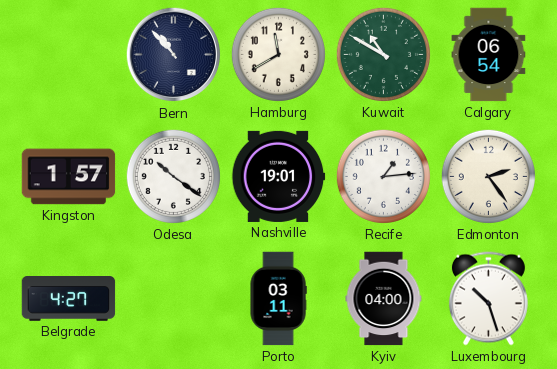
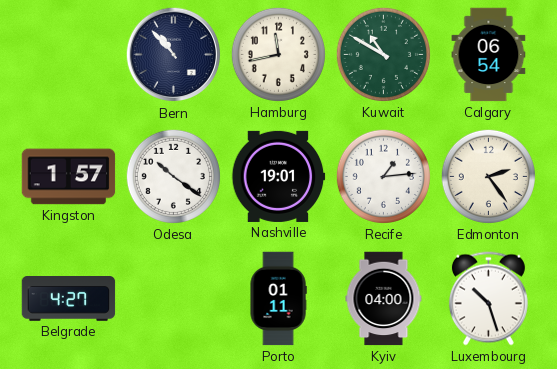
Hamburg: 11:40 -> 11:43 (278, 54)
Porto: 03:11 -> 01:11 (278, 299)
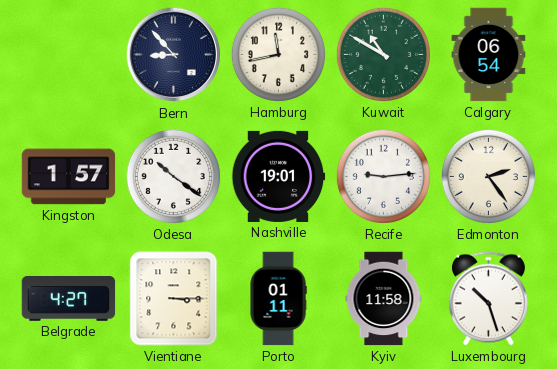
Bern: 10:53 -> 8:53 (174, 55)
Recife: 1:14 -> 9:14 (383, 176)
Vientiane: none -> 3:15 (174, 299)
Kyiv: 04:00 -> 11:58 (384, 299)
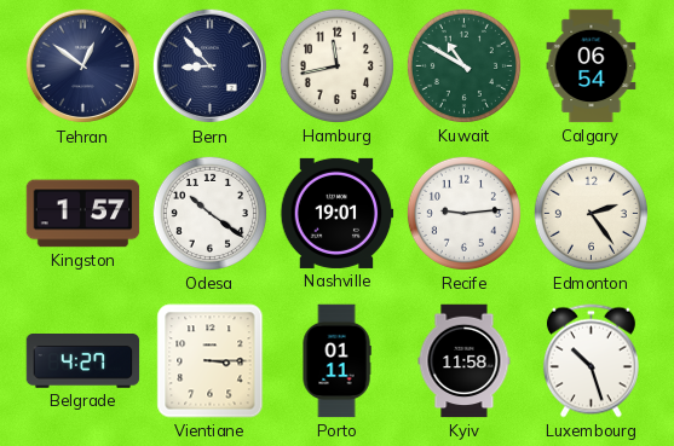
Tehran: none -> 12:51 (83, 66)
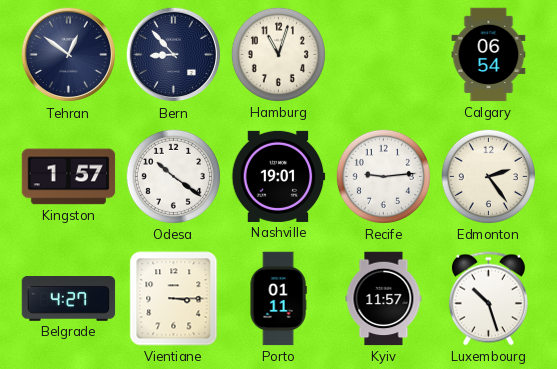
Hamburg: 11:43 -> 11:03 (278, 54)
Kuwait: 10:50 -> none (463, 65)
Kyiv: 11:58 -> 11:57 (384, 299)
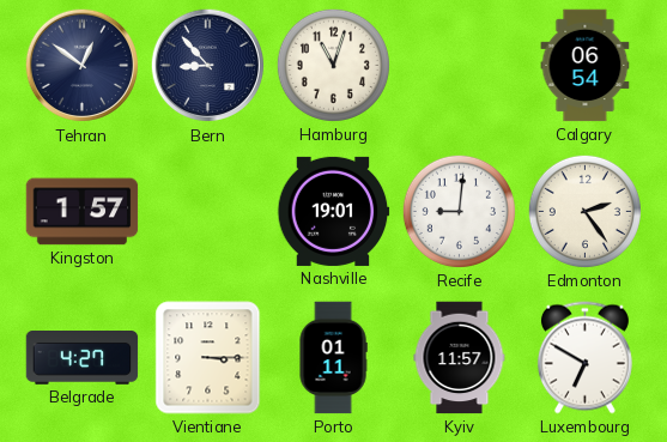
Odesa: 10:21 -> none (173, 176)
Recife: 9:14 -> 9:01 (459, 211)
Luxembourg: 10:27 -> 6:50 (584, 358)
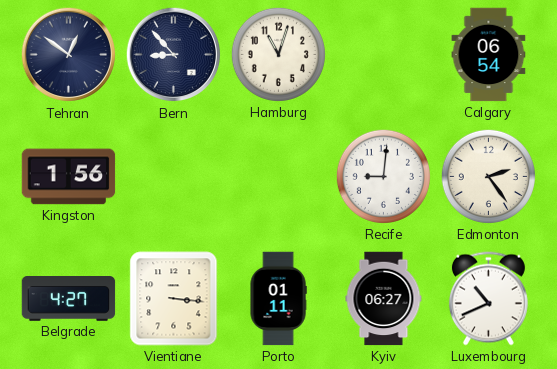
Kingston: 1:57 -> 1:56 (69, 177)
Nashville: 19:01 -> none (334, 211)
Vientiane: 3:15 -> 3:16 (174, 299)
Kyiv: 11:57 -> 06:27 (384, 299)
Luxembourg: 6:50 -> 10:41 (488, 299)
